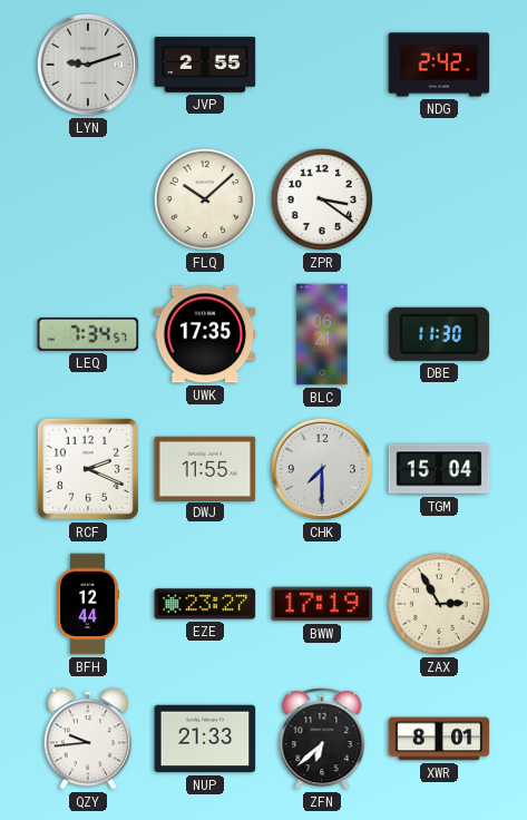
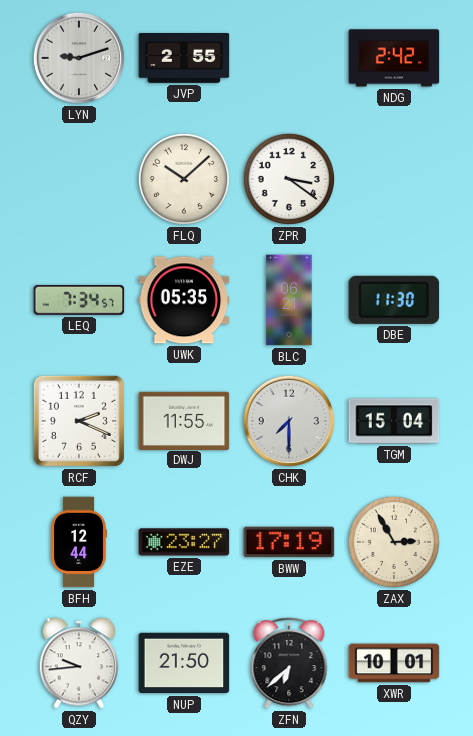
UWK: 17:35 -> 05:35 (184, 300)
NUP: 21:33 -> 21:50 (184, 663)
XWR: 8:01 -> 10:01 (394, 663)
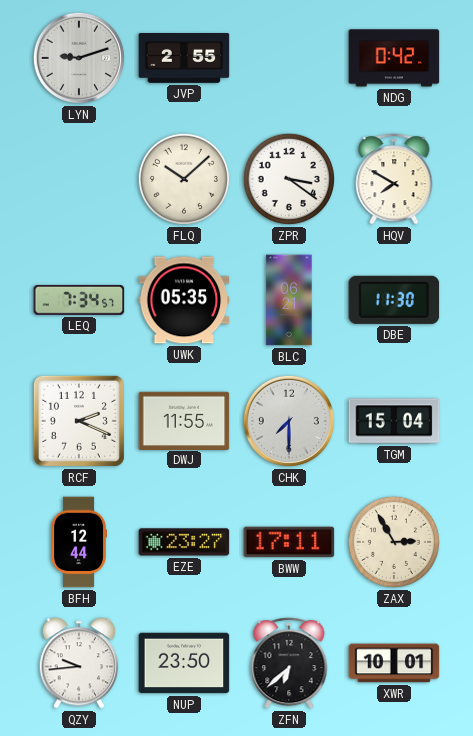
NDG: 2:42 -> 0:42 (394, 58)
HQV: none -> 7:50 (394, 179)
BWW: 17:19 -> 17:11 (289, 542)
NUP: 21:50 -> 23:50 (184, 663)
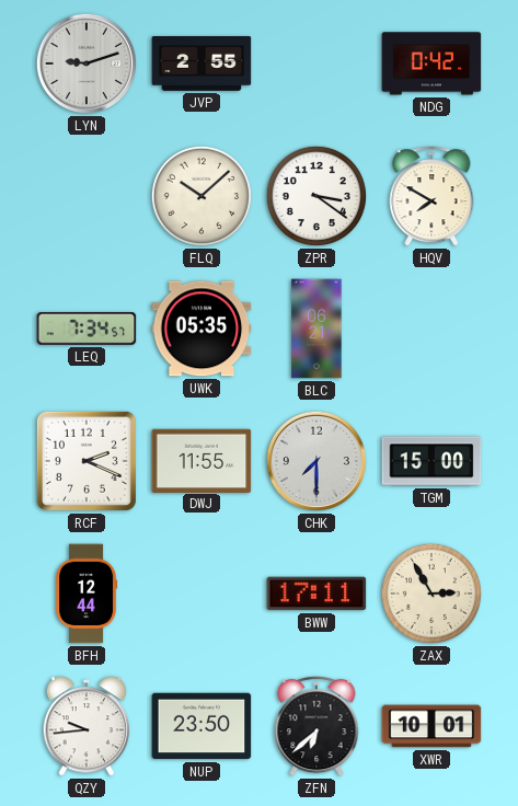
DBE: 11:30 -> none (394, 300)
TGM: 15:04 -> 15:00 (431, 461)
EZE: 23:27 -> none (184, 542)
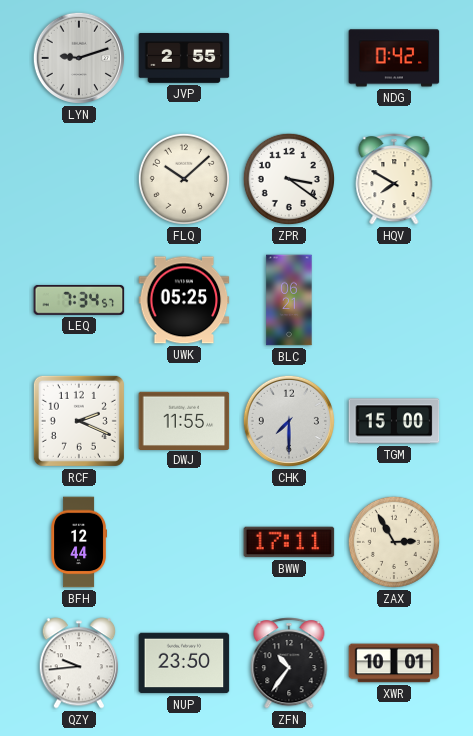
UWK: 05:35 -> 05:25 (184, 300)
ZFN: 6:38 -> 10:36 (289, 663)
